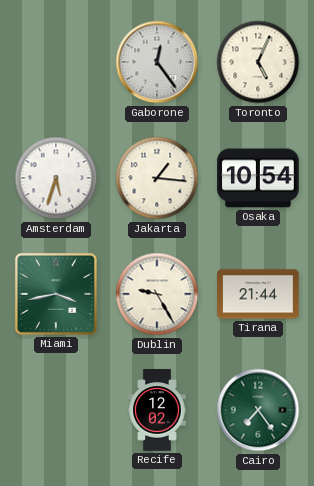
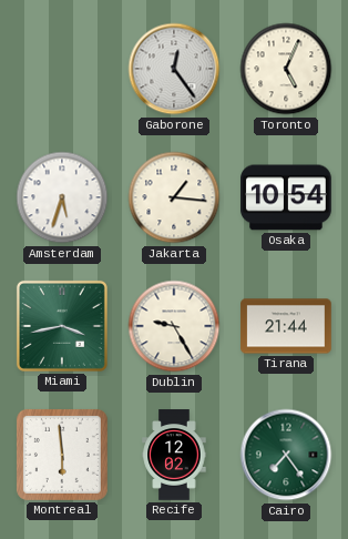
Montreal: none -> 5:59 (62, 455)
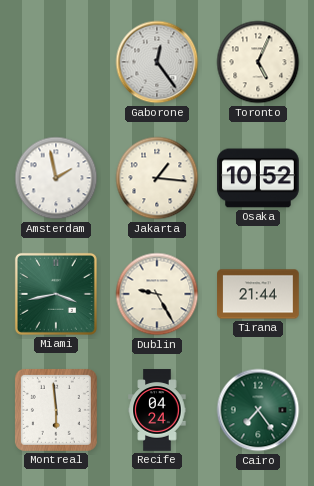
Amsterdam: 5:33 -> 1:58 (56, 178)
Osaka: 10:54 -> 10:52 (258, 178)
Recife: 12:02 -> 04:24 (157, 410)
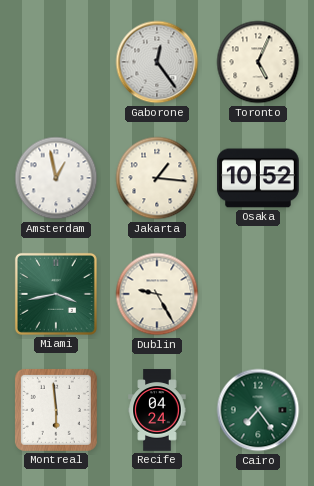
Amsterdam: 1:58 -> 12:58 (56, 178)
Tirana: 21:44 -> none (258, 294)
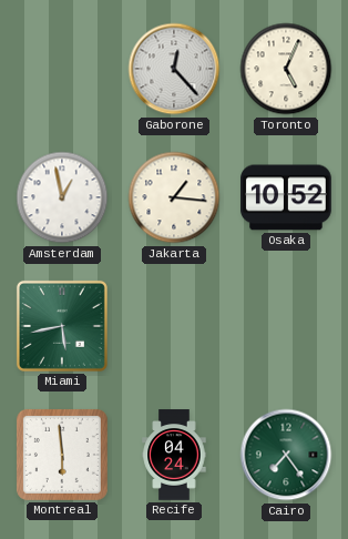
Gaborone: 12:24 -> 12:23 (174, 69)
Miami: 3:43 -> 5:43 (62, 326)
Dublin: 9:25 -> none (157, 294)
